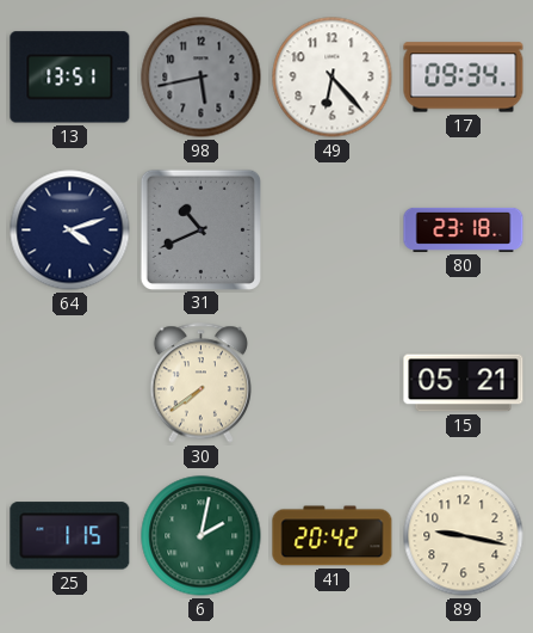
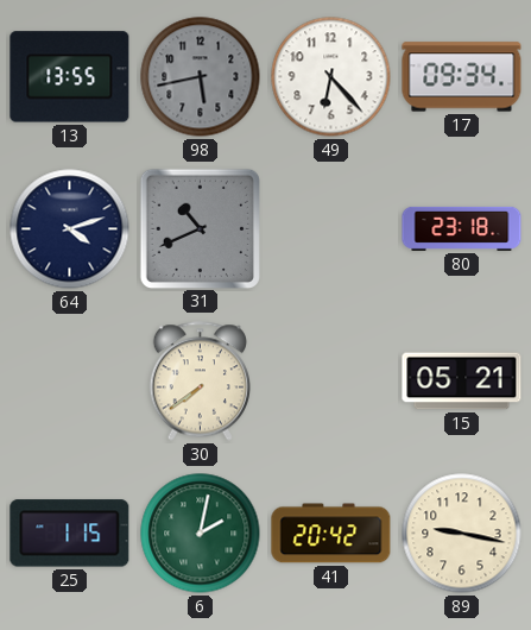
13: 13:51 -> 13:55 (70, 77)
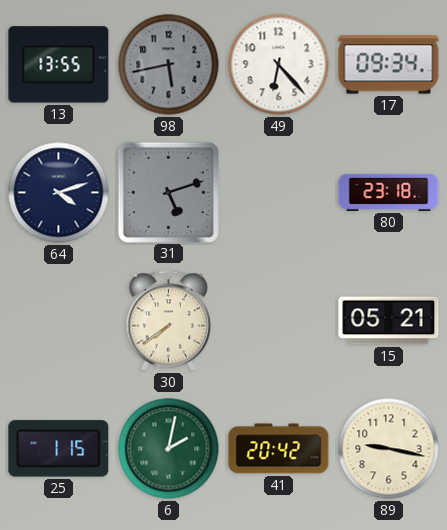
31: 10:41 -> 5:12 (168, 192)
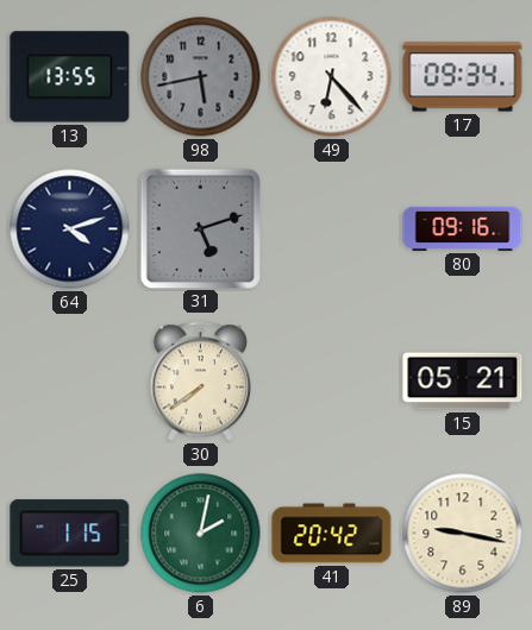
80: 23:18 -> 09:16 (463, 228)
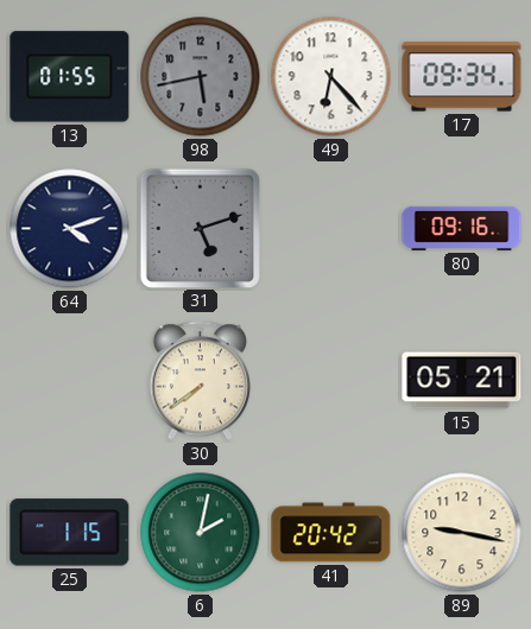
13: 13:55 -> 01:55 (70, 77)
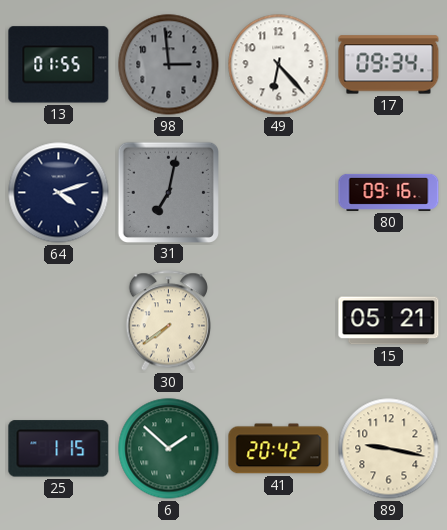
98: 5:43 -> 2:59 (169, 65)
31: 5:12 -> 7:02 (168, 192)
6: 2:02 -> 1:52 (169, 449)
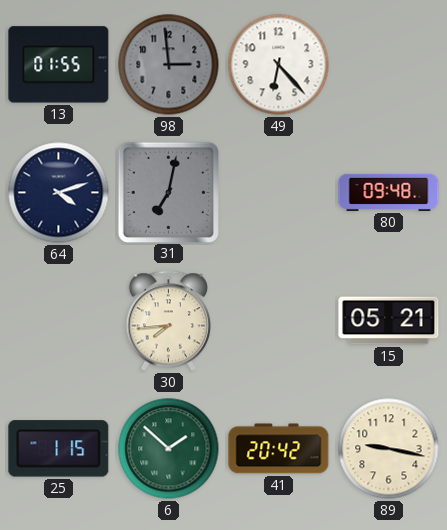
17: 09:34 -> none (389, 65)
80: 09:16 -> 09:48 (389, 192)
30: 7:39 -> 7:44 (168, 321)
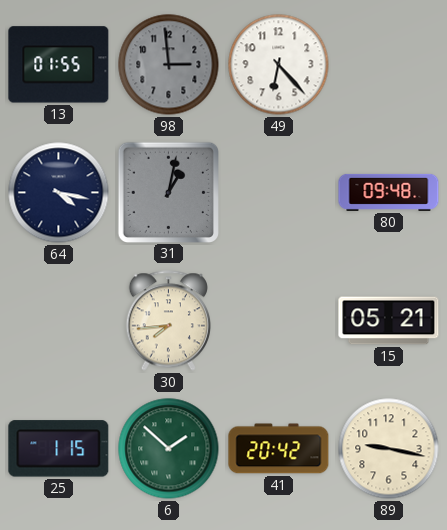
64: 4:12 -> 4:17 (59, 193)
31: 7:02 -> 1:02 (168, 192)
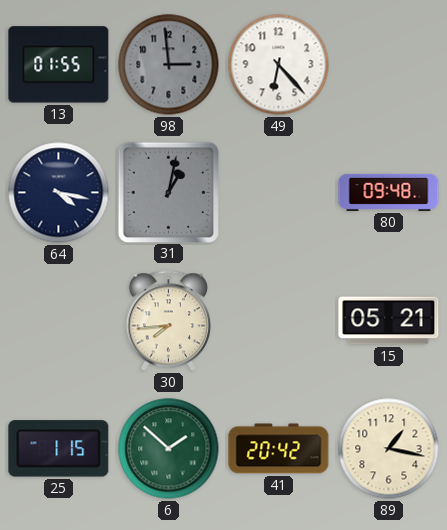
89: 9:17 -> 1:17 (389, 449)
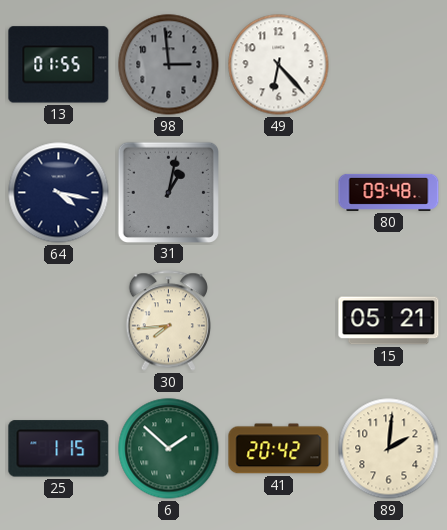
89: 1:17 -> 2:01 (389, 449)
